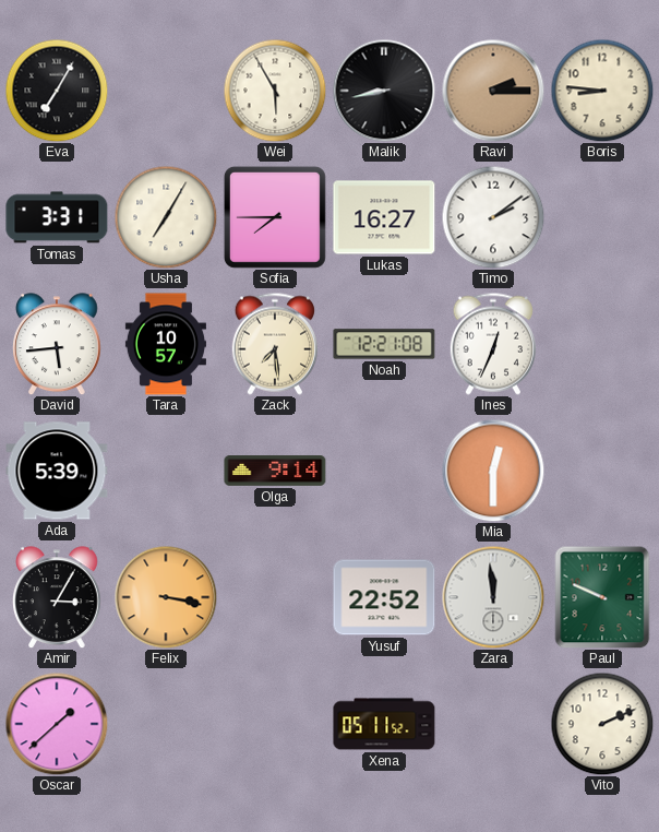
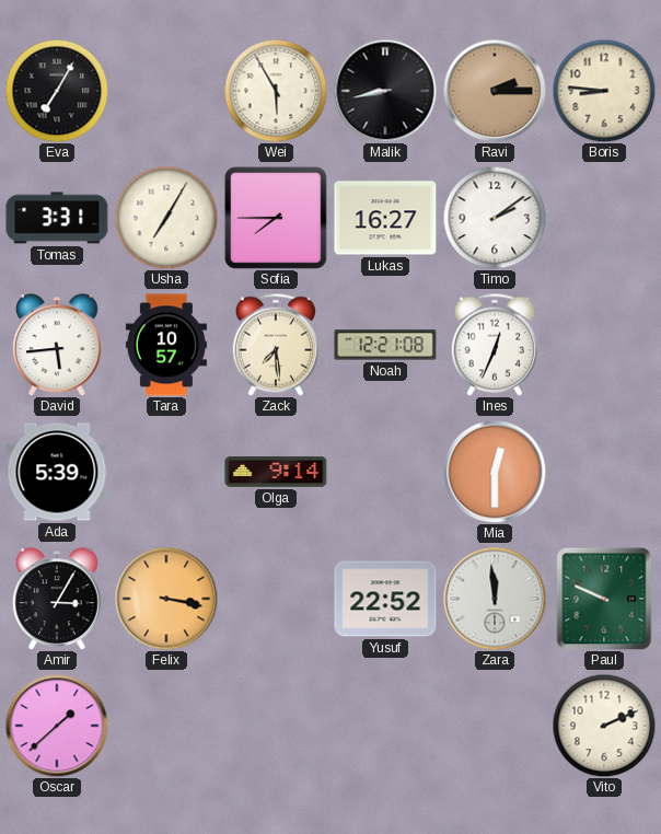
Xena: 05:11 -> none (384, 724)
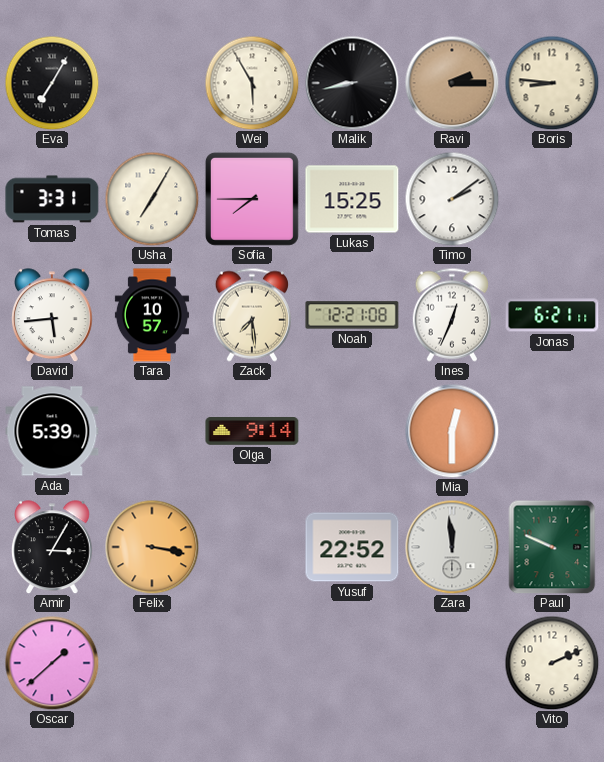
Lukas: 16:27 -> 15:25 (352, 199)
Jonas: none -> 6:21 (552, 315)
